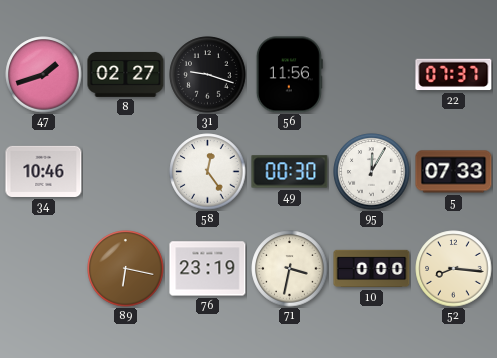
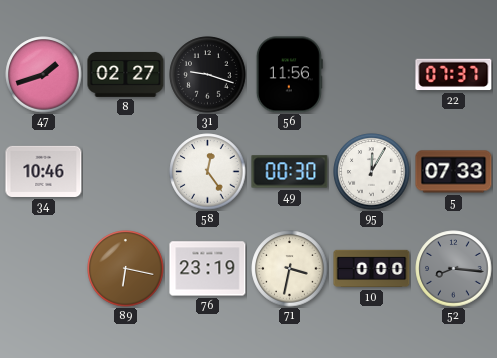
52 dial: cream -> grey (454, 269)
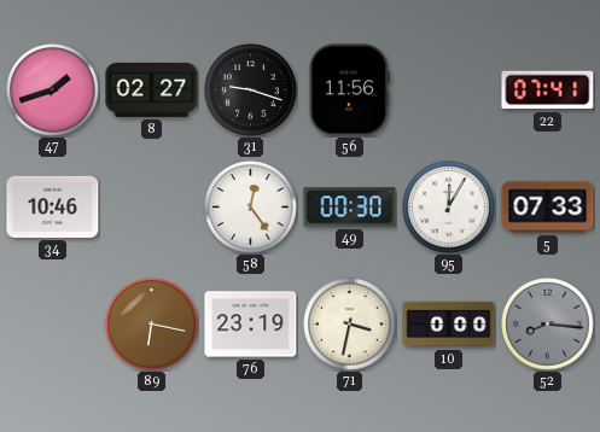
22: 07:37 -> 07:41 (548, 91)
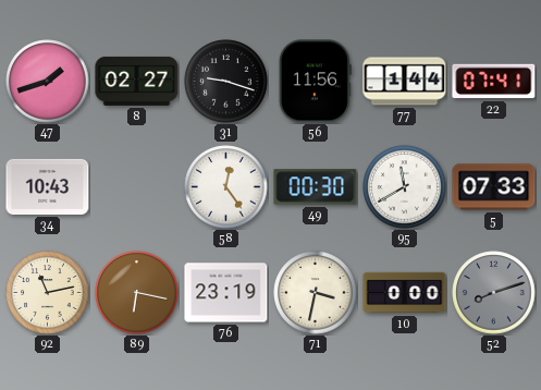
77: none -> 1:44 (405, 82)
34: 10:46 -> 10:43 (48, 186)
95: 12:05 -> 11:40 (405, 187)
92: none -> 11:13 (48, 293)
52: 8:16 -> 8:12 (494, 293)
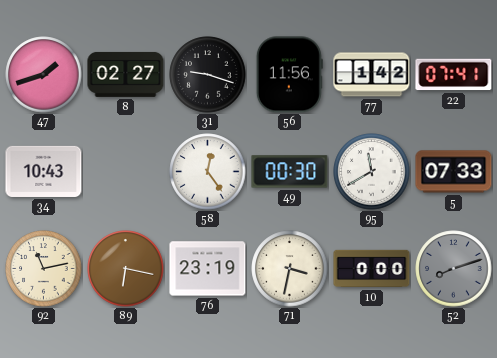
77: 1:44 -> 1:42 (372, 75)
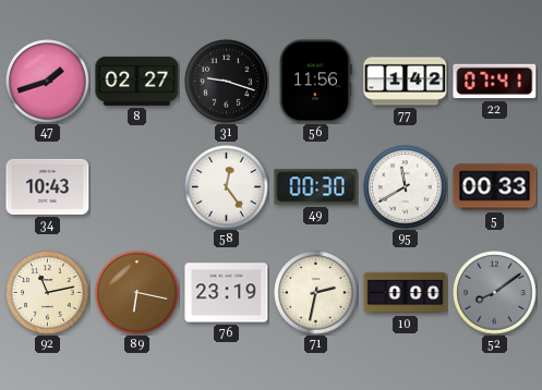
5: 07:33 -> 00:33 (495, 187)
71: 3:32 -> 2:32 (316, 293)
52: 8:12 -> 8:09 (495, 293)
